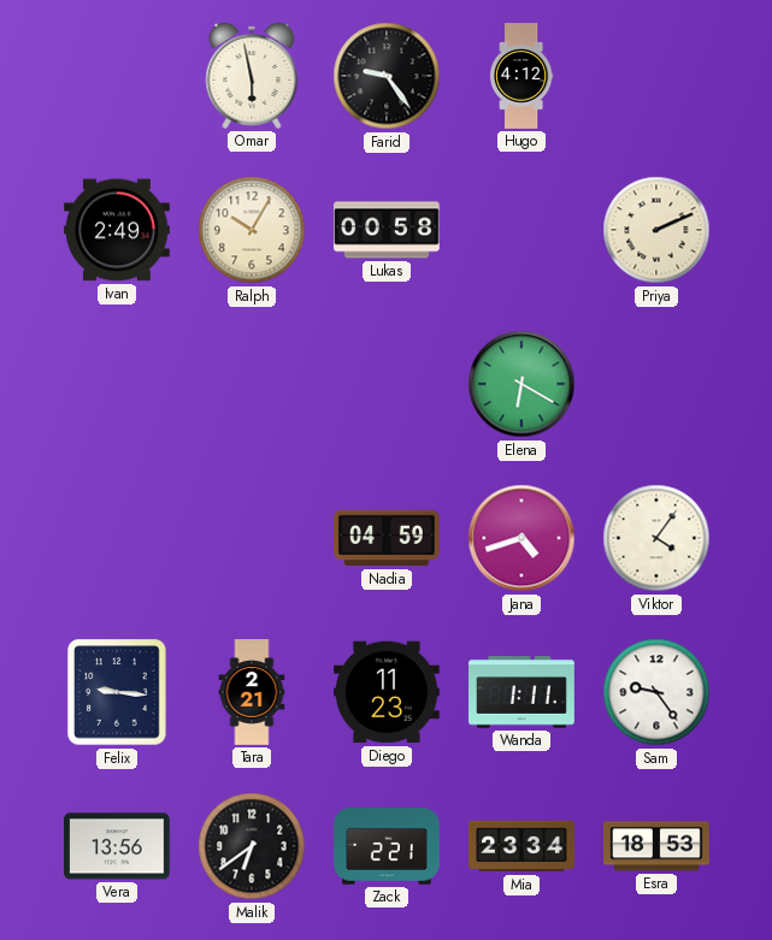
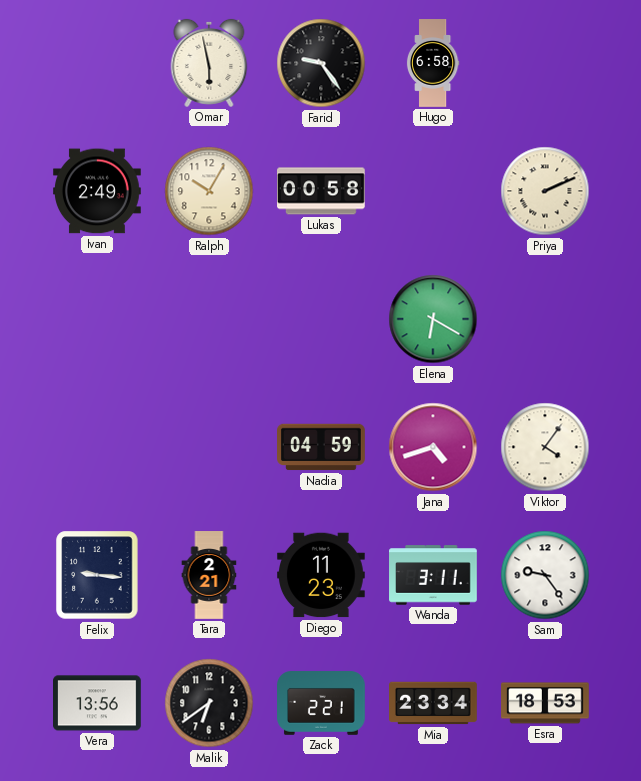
Hugo: 4:12 -> 6:58 (433, 63)
Wanda: 1:11 -> 3:11 (433, 575)
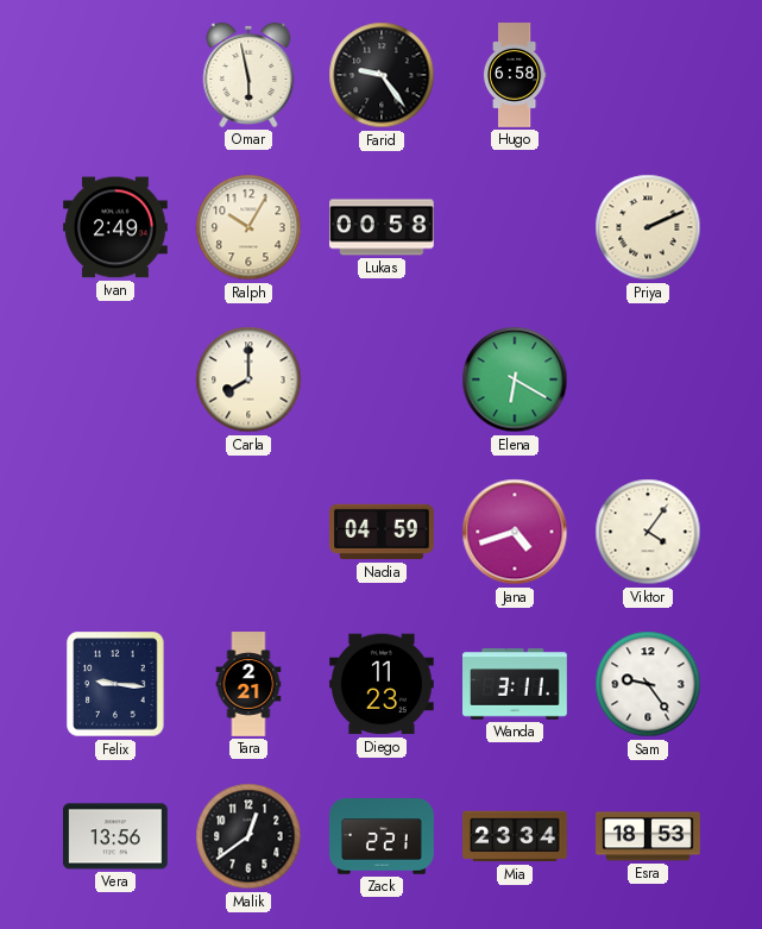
Carla: none -> 8:00 (248, 379)
Malik: 6:39 -> 12:39 (248, 836)
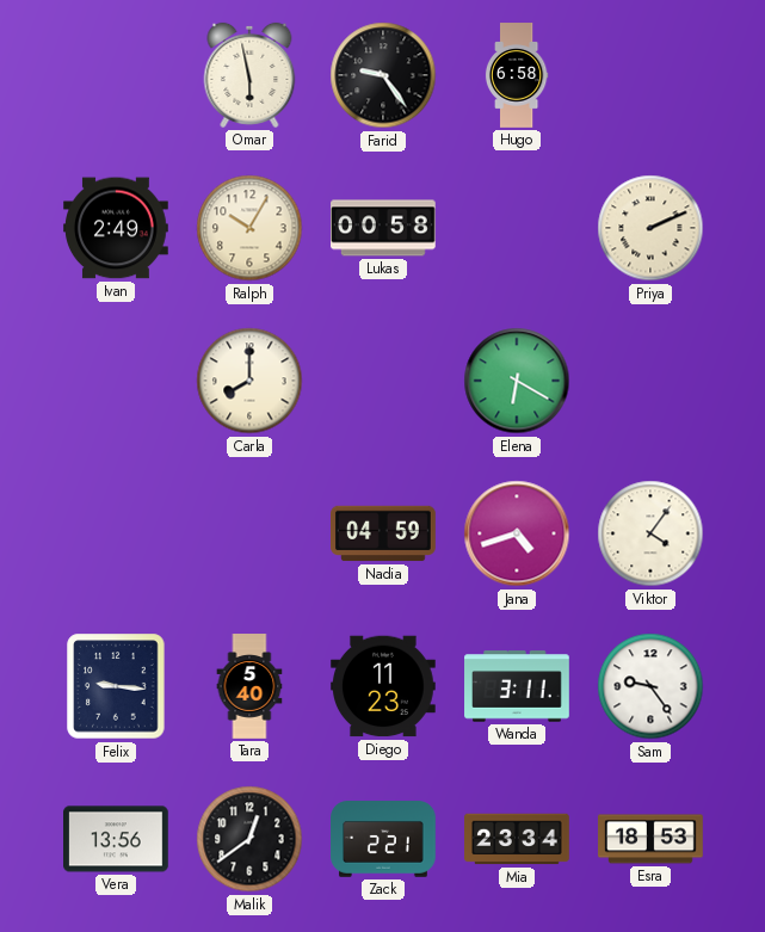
Tara: 2:21 -> 5:40 (249, 686)
